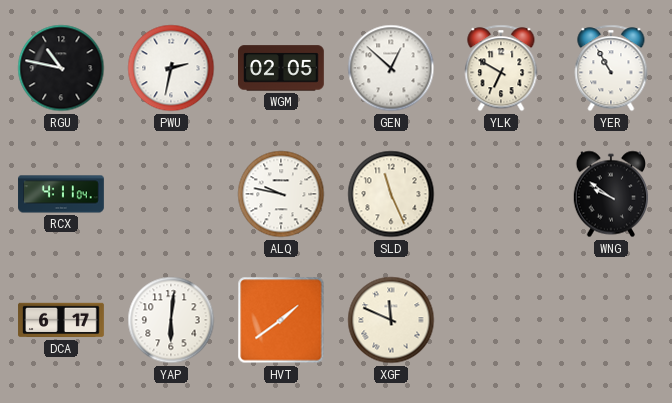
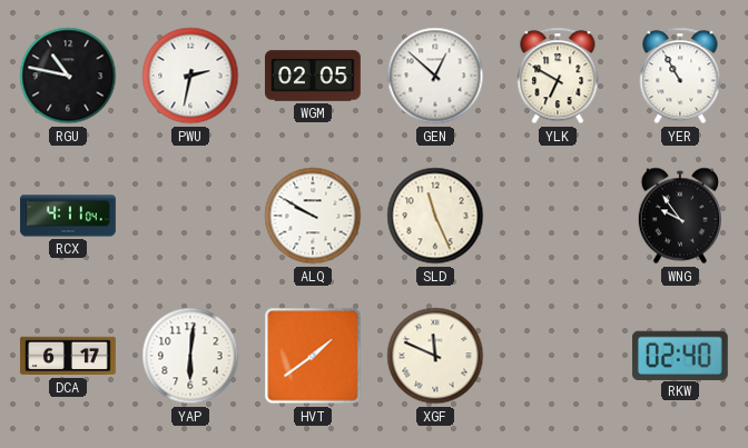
ALQ: 9:47 -> 9:50 (313, 216)
WNG: 9:51 -> 9:54 (679, 216)
RKW: none -> 02:40 (680, 355)
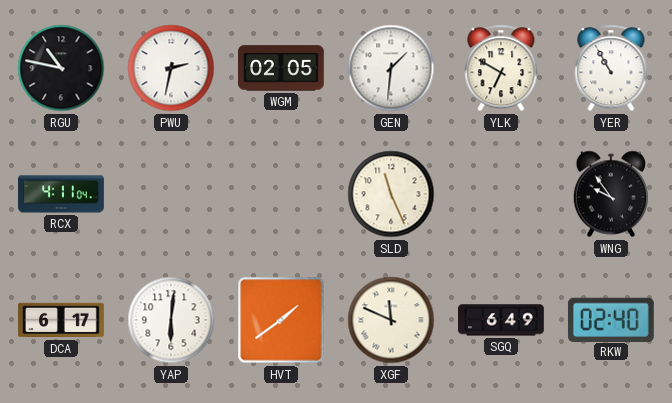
GEN: 12:52 -> 1:31 (391, 68)
ALQ: 9:50 -> none (313, 216)
SGQ: none -> 6:49 (502, 320)
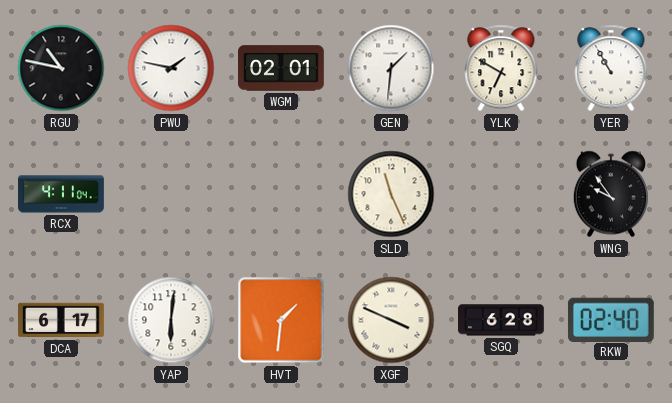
PWU: 2:32 -> 1:47 (171, 68)
WGM: 02:05 -> 02:01 (282, 68)
HVT: 1:39 -> 1:31 (281, 320)
XGF: 11:49 -> 3:49 (391, 320)
SGQ: 6:49 -> 6:28 (502, 320)
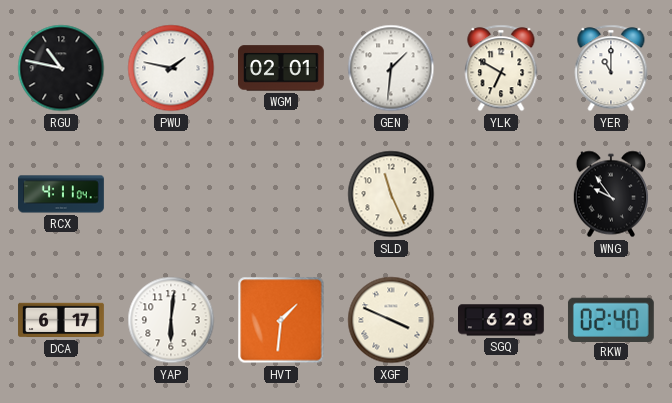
YER: 10:55 -> 11:00 (611, 68)
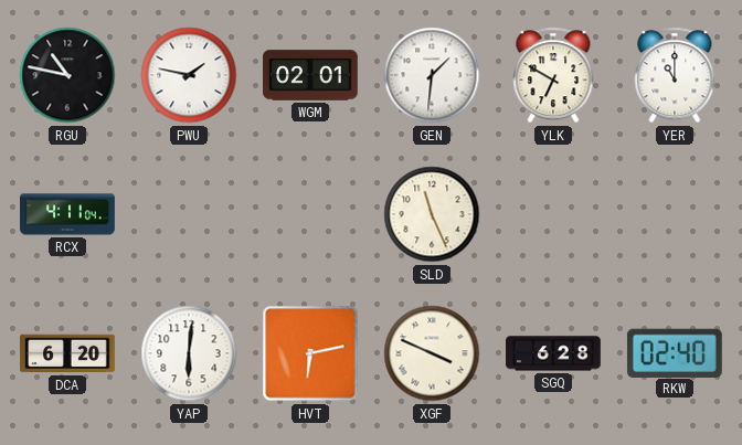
WNG: 9:54 -> none (610, 194)
DCA: 6:17 -> 6:20 (67, 353)
HVT: 1:31 -> 6:13 (310, 353)
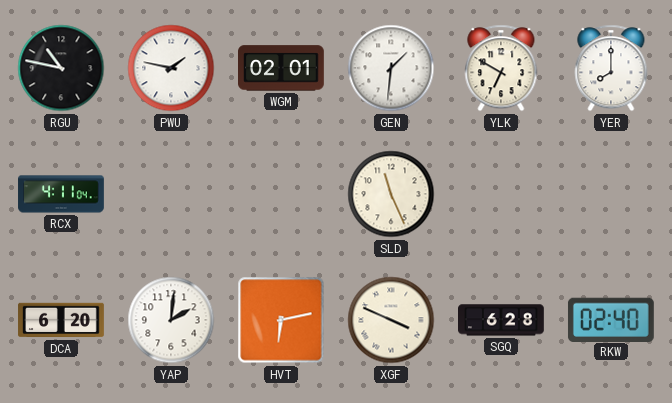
YER: 11:00 -> 8:00 (611, 68)
YAP: 6:01 -> 2:01 (171, 320)
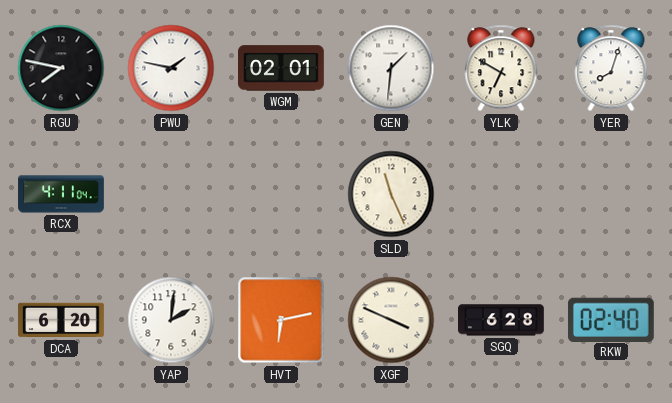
RGU: 10:47 -> 7:47 (61, 68)
YER: 8:00 -> 8:03 (611, 68)
